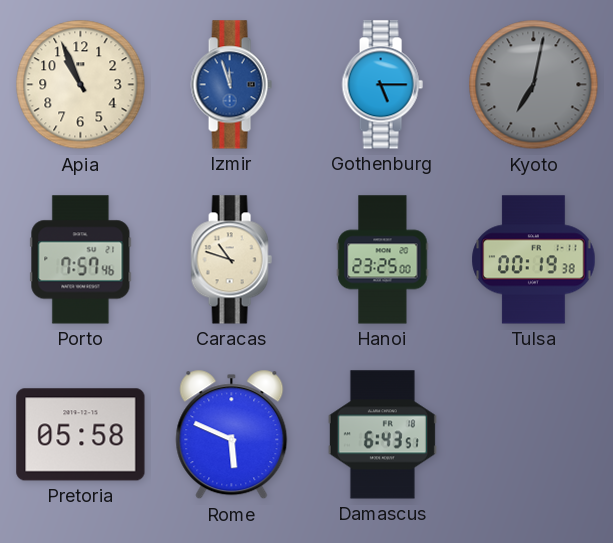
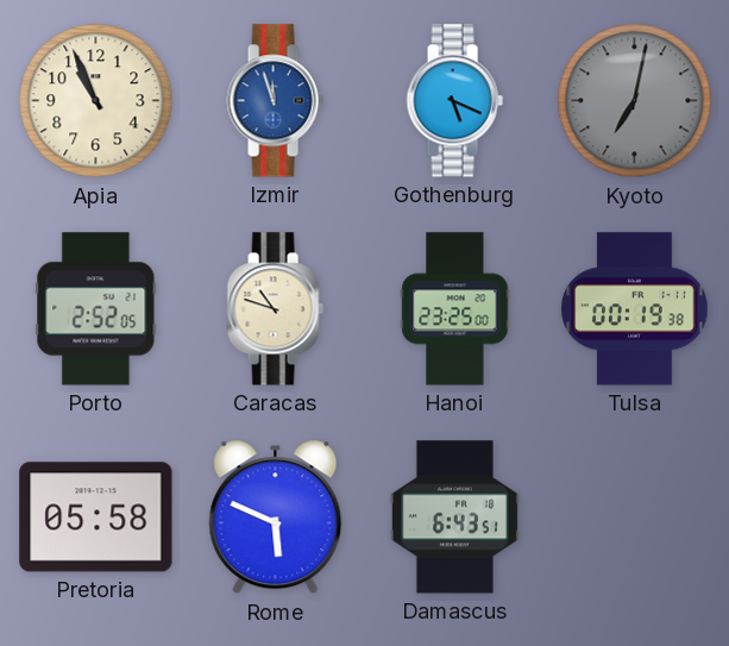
Gothenburg: 5:15 -> 5:19 (454, 101)
Porto: 7:57 -> 2:52 (96, 309)
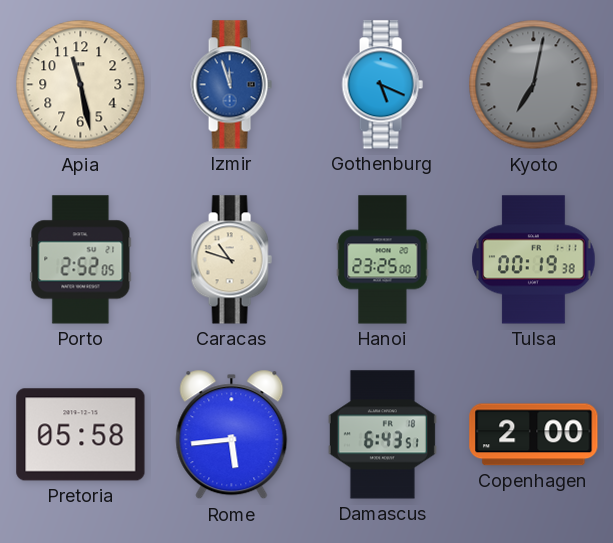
Apia: 10:56 -> 11:28 (81, 85)
Rome: 5:49 -> 5:44 (232, 435)
Copenhagen: none -> 2:00 (534, 435)
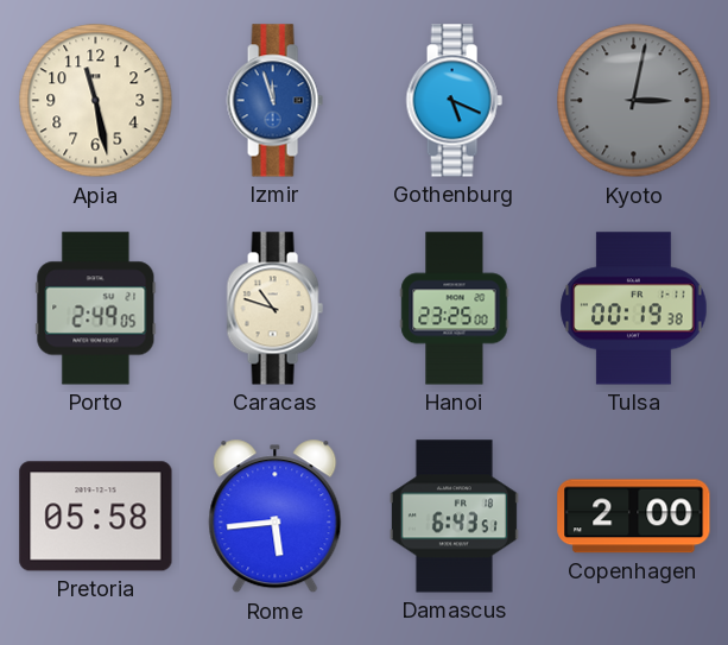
Kyoto: 7:02 -> 3:02 (634, 101)
Porto: 2:52 -> 2:49 (96, 309)
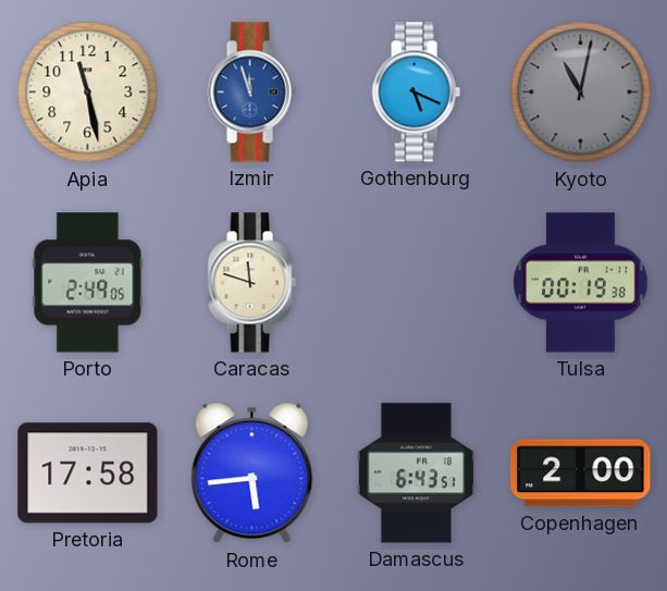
Kyoto: 3:02 -> 11:02 (581, 93)
Caracas: 10:48 -> 11:48 (251, 283)
Hanoi: 23:25 -> none (455, 309)
Pretoria: 05:58 -> 17:58 (88, 473)
